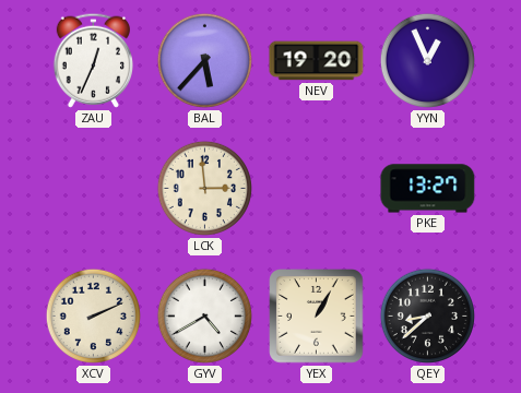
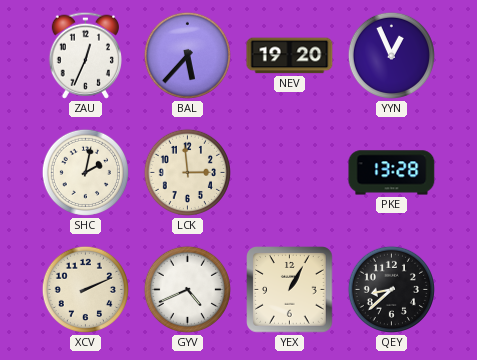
SHC: none -> 2:02 (85, 172)
PKE: 13:27 -> 13:28 (392, 173)
GYV: 4:40 -> 4:41 (187, 289)
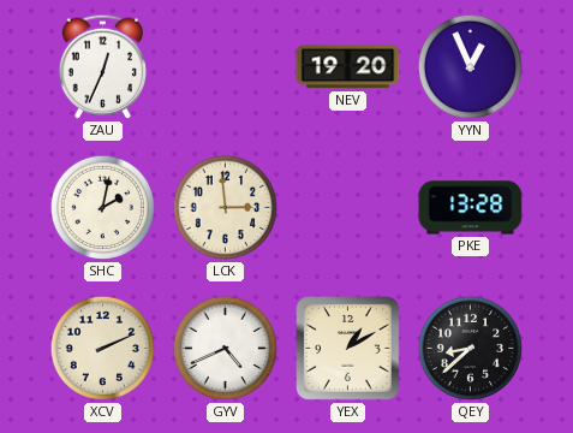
BAL: 5:37 -> none (187, 55)
YEX: 1:05 -> 1:10 (348, 349)
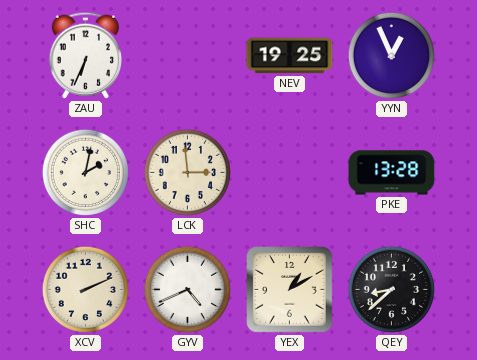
ZAU: 12:34 -> 6:34 (85, 55)
NEV: 19:20 -> 19:25 (290, 56)
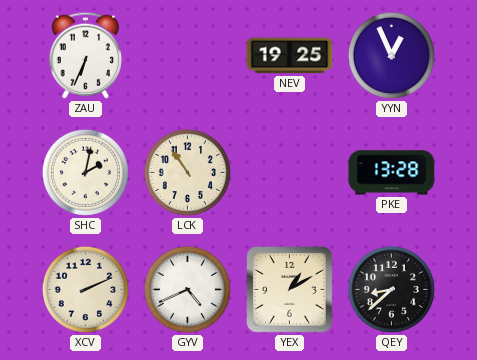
LCK: 2:59 -> 10:54 (187, 172)
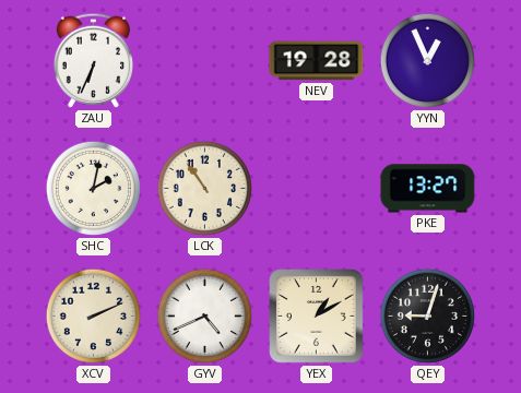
NEV: 19:25 -> 19:28 (317, 61)
PKE: 13:28 -> 13:27 (428, 189)
QEY: 8:38 -> 9:03 (427, 315)
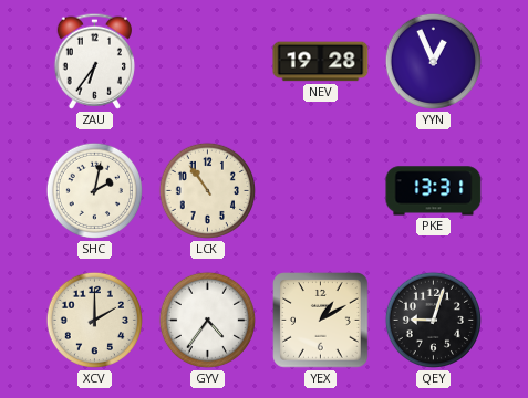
ZAU: 6:34 -> 6:36 (94, 61)
PKE: 13:27 -> 13:31 (434, 191)
XCV: 2:11 -> 2:00 (94, 320)
GYV: 4:41 -> 4:36 (207, 320)
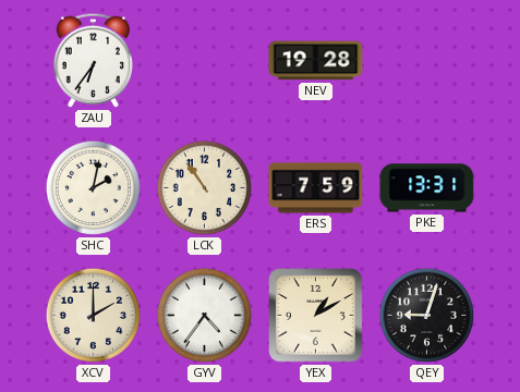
YYN: 12:56 -> none (433, 61)
ERS: none -> 7:59 (316, 188)
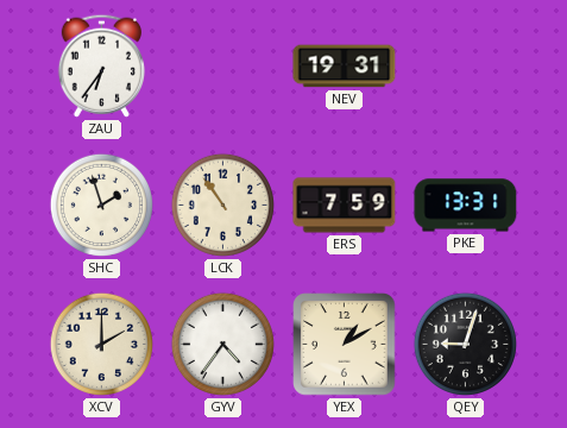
NEV: 19:28 -> 19:31 (345, 67)
SHC: 2:02 -> 1:57 (101, 204)
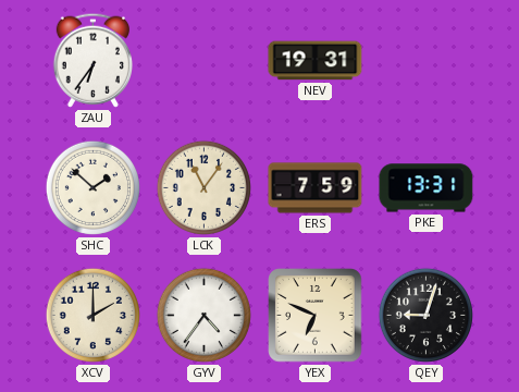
SHC: 1:57 -> 1:52 (92, 187)
LCK: 10:54 -> 11:06 (203, 187)
YEX: 1:10 -> 6:49 (316, 316)
